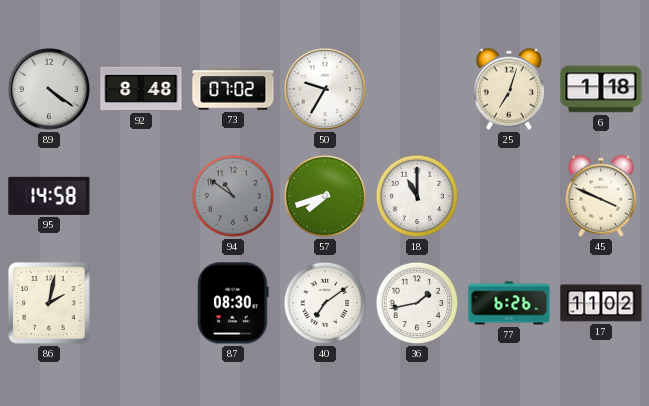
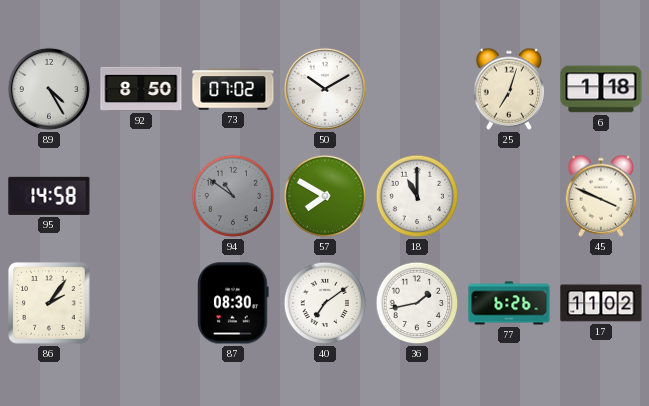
89: 4:21 -> 4:25 (49, 89)
92: 8:48 -> 8:50 (141, 89)
50: 9:35 -> 10:10 (325, 89)
57: 7:42 -> 7:50 (325, 196)
86: 2:02 -> 2:06 (49, 303)
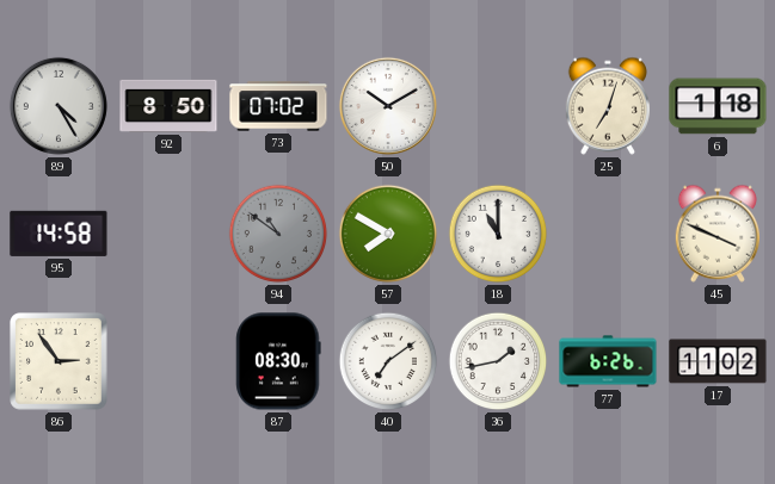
86: 2:06 -> 2:54 (59, 361)
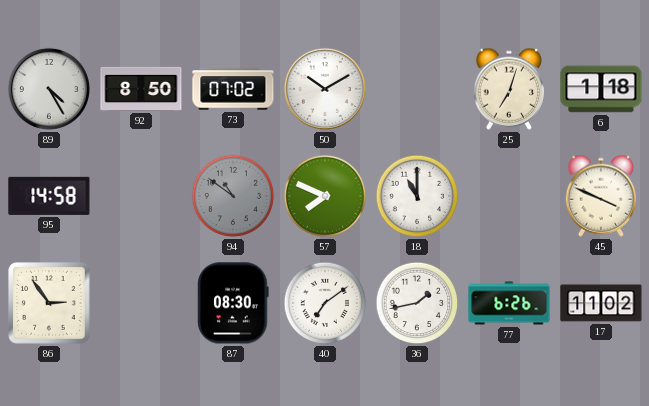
57: 7:50 -> 7:49 (325, 196)
